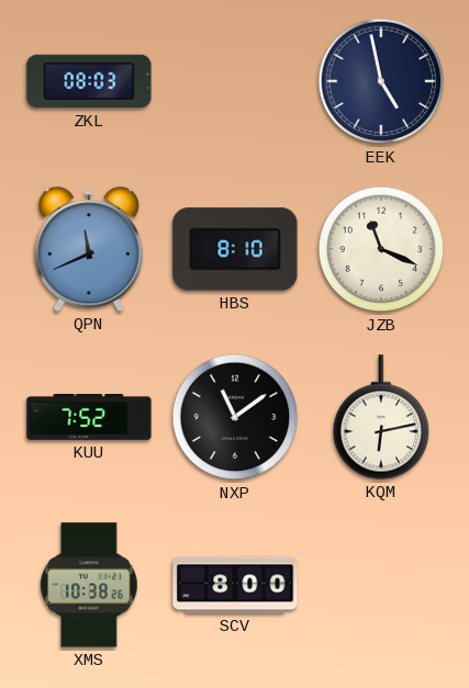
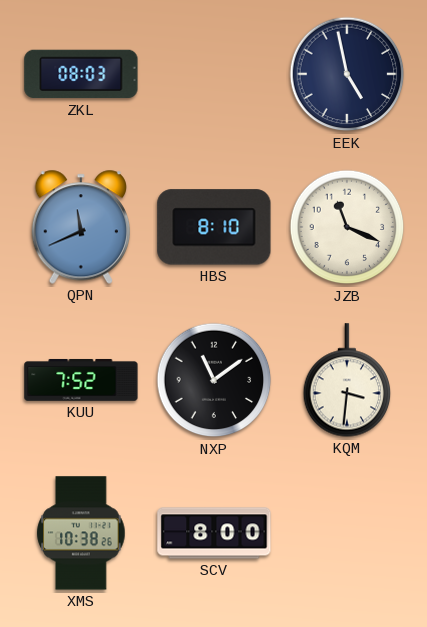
KQM: 6:13 -> 3:31 (347, 380)
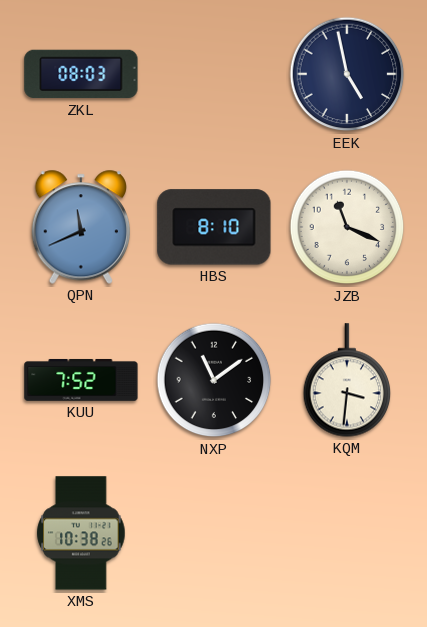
SCV: 8:00 -> none (214, 533)
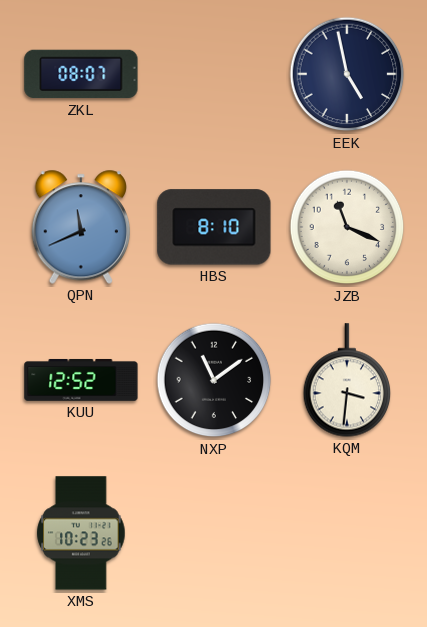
ZKL: 08:03 -> 08:07 (81, 74)
KUU: 7:52 -> 12:52 (81, 380)
XMS: 10:38 -> 10:23 (81, 533)
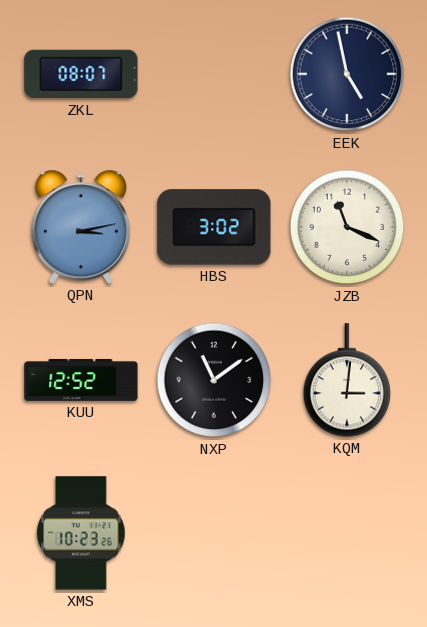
QPN: 11:41 -> 3:13 (80, 227)
HBS: 8:10 -> 3:02 (214, 227)
KQM: 3:31 -> 3:01 (347, 380)
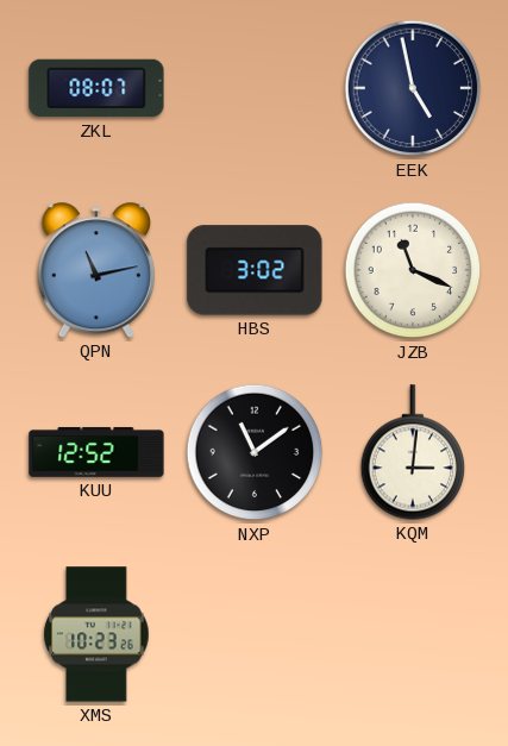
QPN: 3:13 -> 11:13 (95, 270)
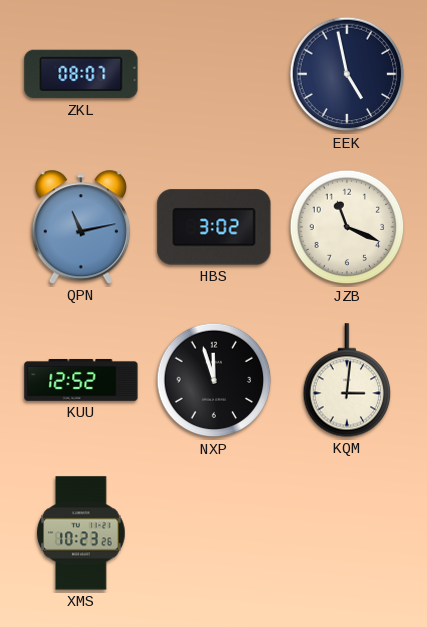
NXP: 11:09 -> 11:57 (214, 380)
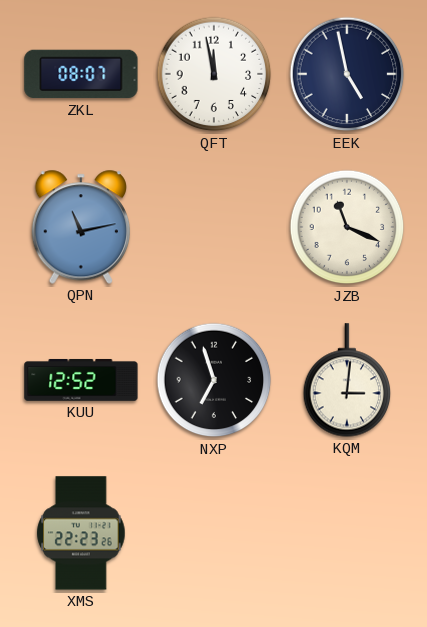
QFT: none -> 11:58 (214, 74)
HBS: 3:02 -> none (214, 227)
NXP: 11:57 -> 6:57 (214, 380)
XMS: 10:23 -> 22:23 (81, 533)
